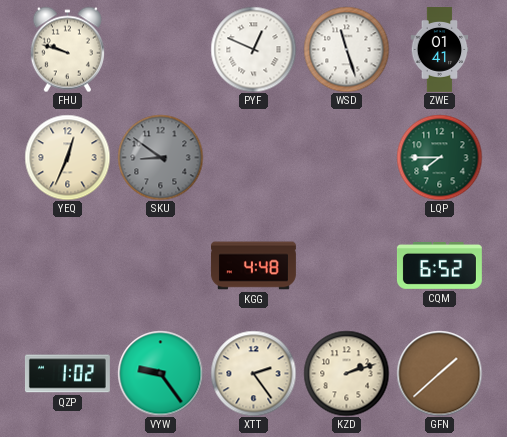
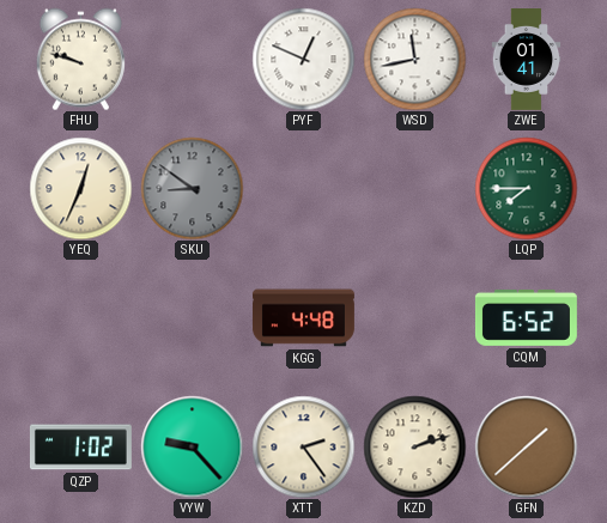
WSD: 11:27 -> 11:43 (414, 59)
VYW: 9:24 -> 9:23 (192, 446)
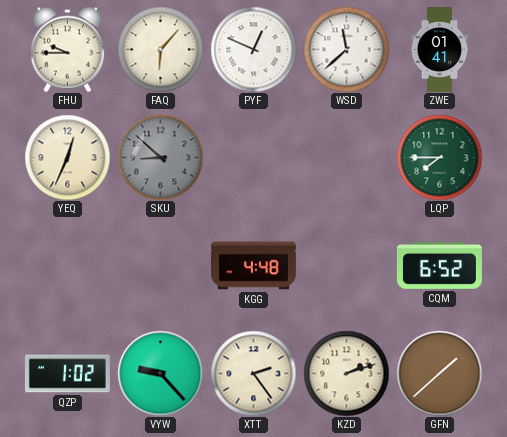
FHU: 9:48 -> 9:45 (67, 49)
FAQ: none -> 6:07 (160, 49)
WSD: 11:43 -> 11:38 (346, 49)
SKU: 8:51 -> 8:52 (160, 157)
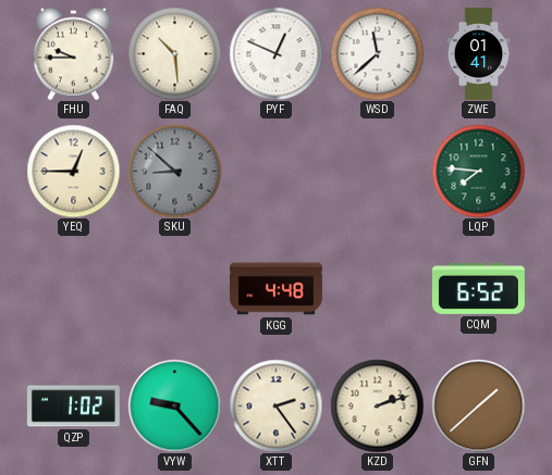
FAQ: 6:07 -> 10:29 (174, 53)
YEQ: 12:34 -> 12:45 (73, 171)
LQP: 7:45 -> 7:46 (478, 171)
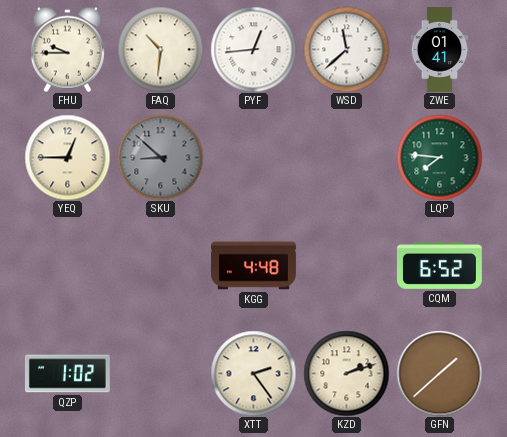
FAQ: 10:29 -> 10:31 (160, 49)
PYF: 12:49 -> 12:44 (253, 49)
VYW: 9:23 -> none (174, 405)
